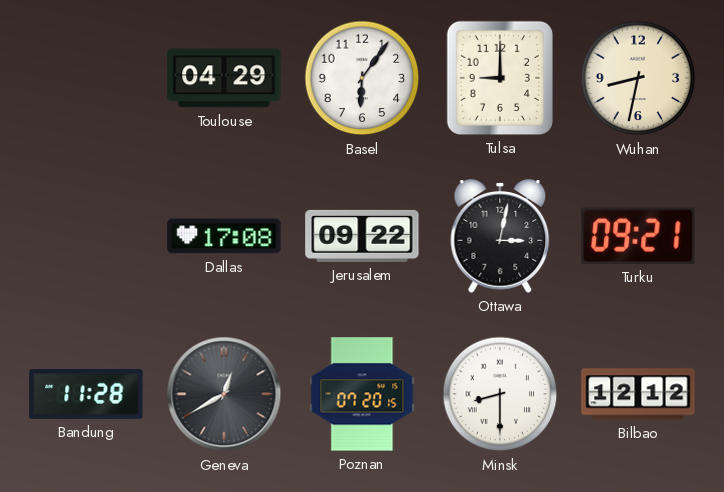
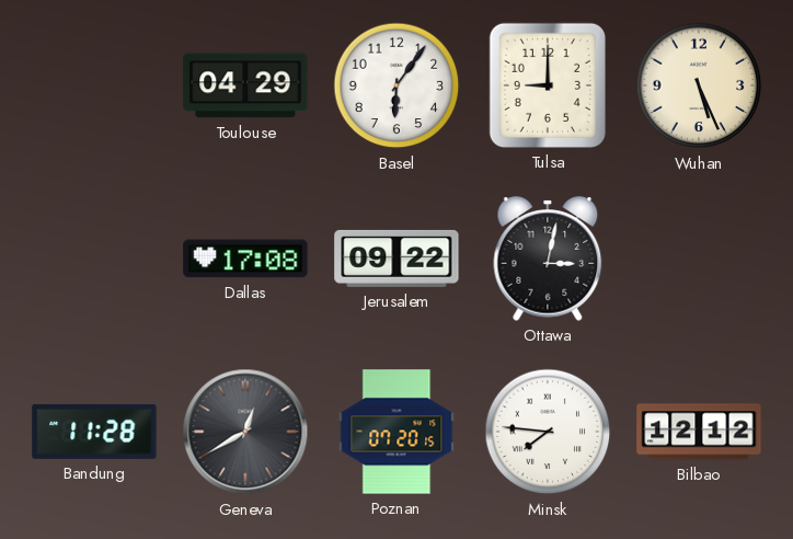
Wuhan: 8:32 -> 5:26 (699, 85)
Turku: 09:21 -> none (638, 236)
Minsk: 8:30 -> 7:46 (548, 432)
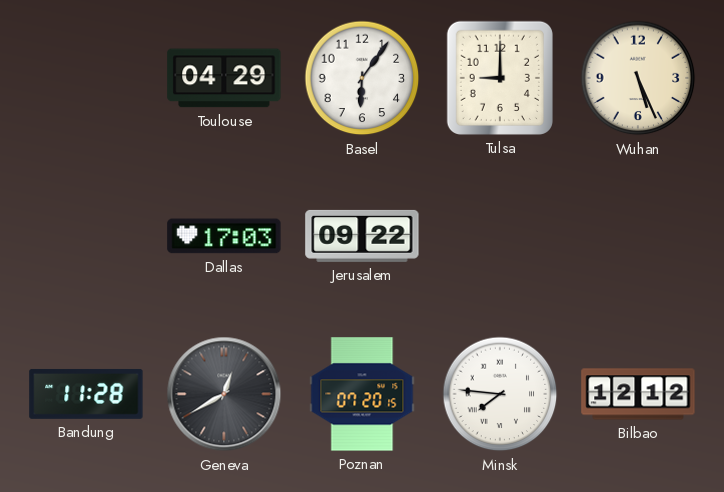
Dallas: 17:08 -> 17:03 (224, 236)
Ottawa: 3:02 -> none (548, 259)
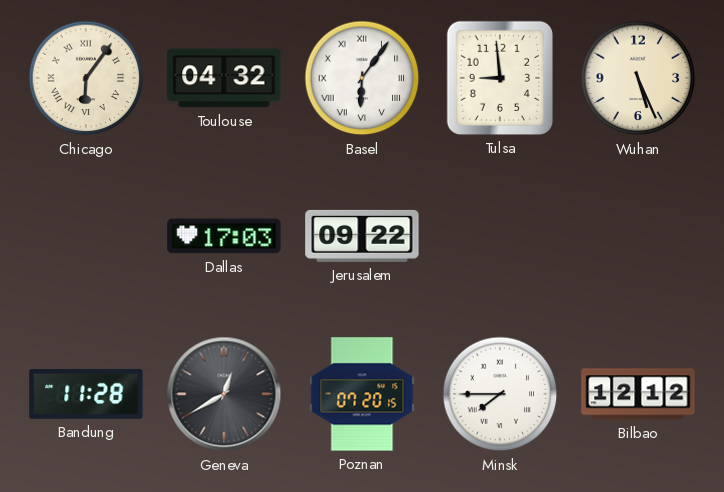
Chicago: none -> 6:06 (86, 78)
Toulouse: 04:29 -> 04:32 (224, 78)
Basel numerals: Arabic -> Roman (362, 78)
Tulsa: 9:00 -> 8:59 (500, 78)
Minsk: 7:46 -> 7:45 (500, 394)
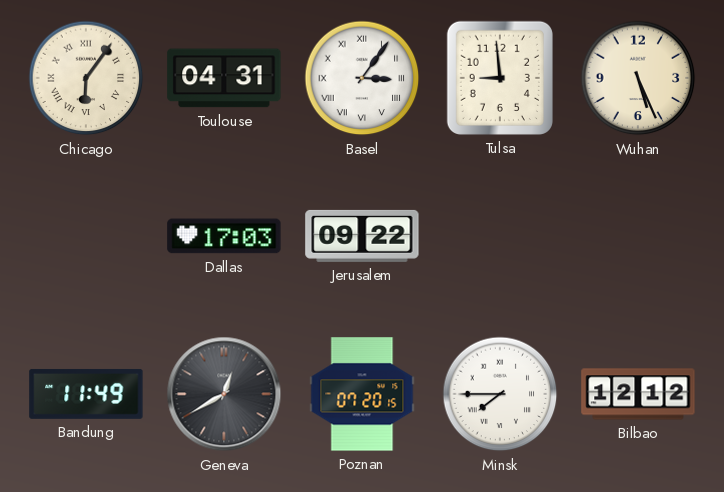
Toulouse: 04:32 -> 04:31 (224, 78)
Basel: 6:06 -> 3:06 (362, 78)
Bandung: 11:28 -> 11:49 (86, 394)
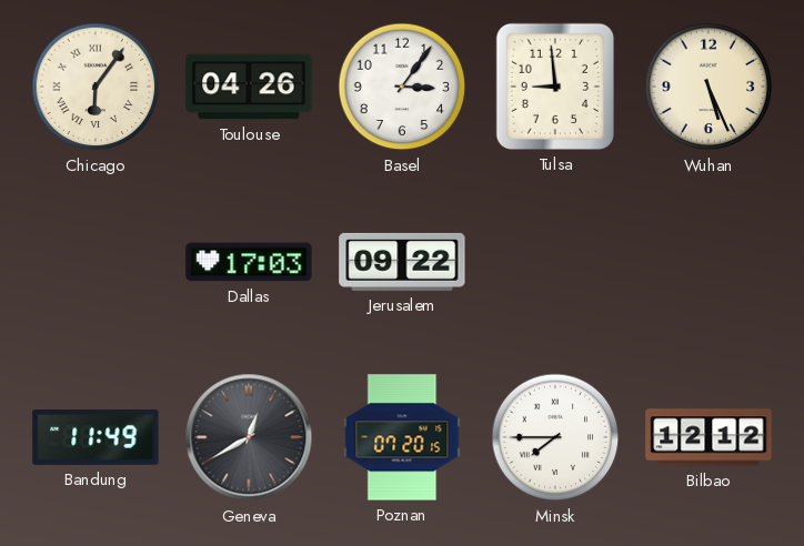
Toulouse: 04:31 -> 04:26 (249, 87)
Basel numerals: Roman -> Arabic (402, 87)
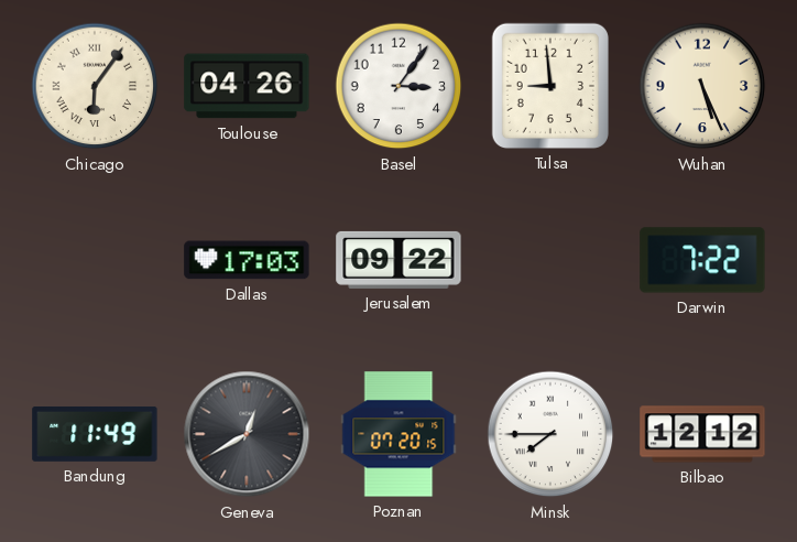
Darwin: none -> 7:22 (702, 260)
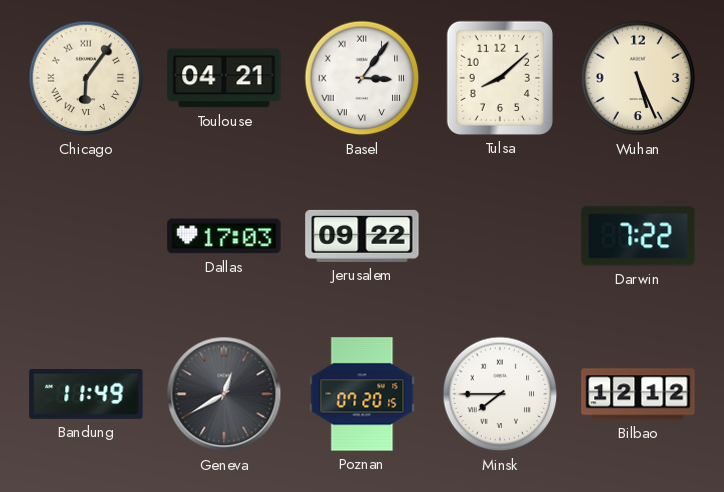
Toulouse: 04:26 -> 04:21 (224, 78)
Basel numerals: Arabic -> Roman (362, 78)
Tulsa: 8:59 -> 8:08 (500, 78)
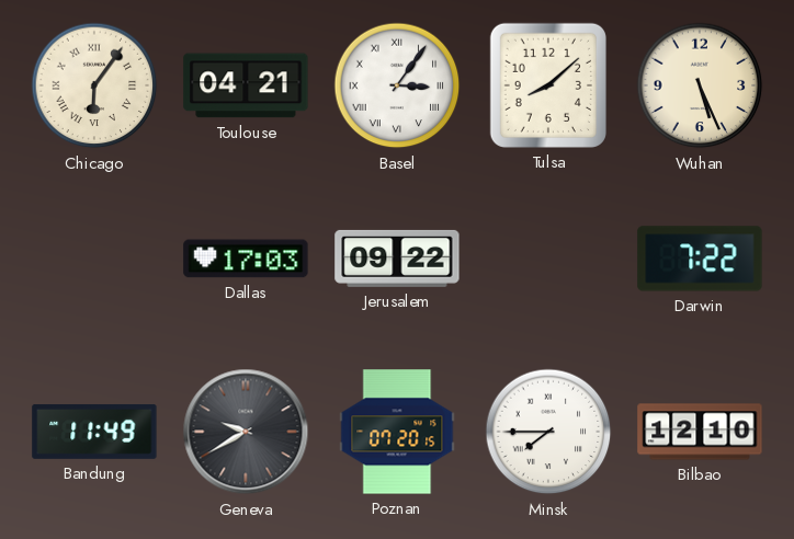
Geneva: 12:40 -> 9:40 (246, 432)
Bilbao: 12:12 -> 12:10 (700, 432)
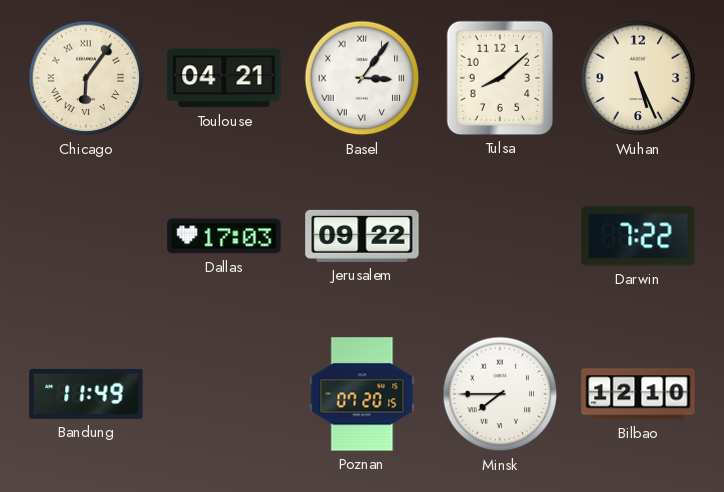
Geneva: 9:40 -> none (246, 432)
